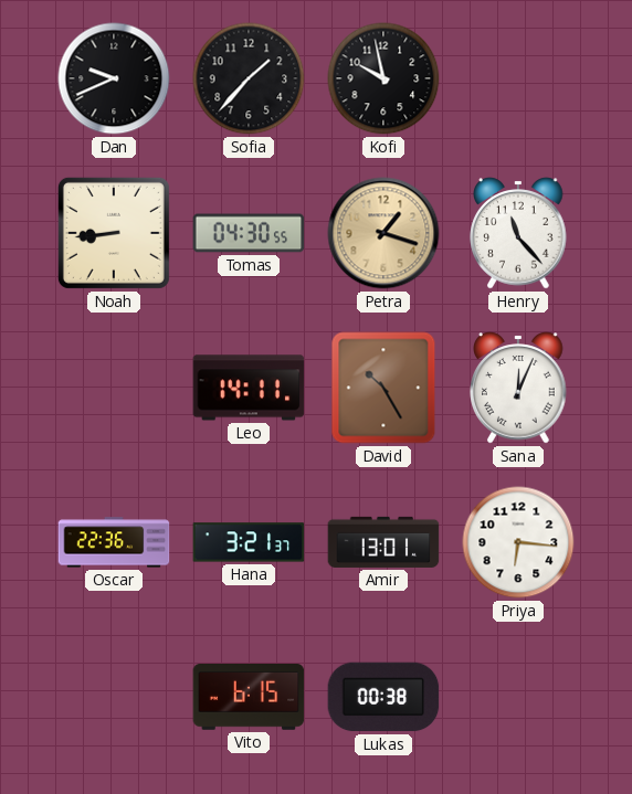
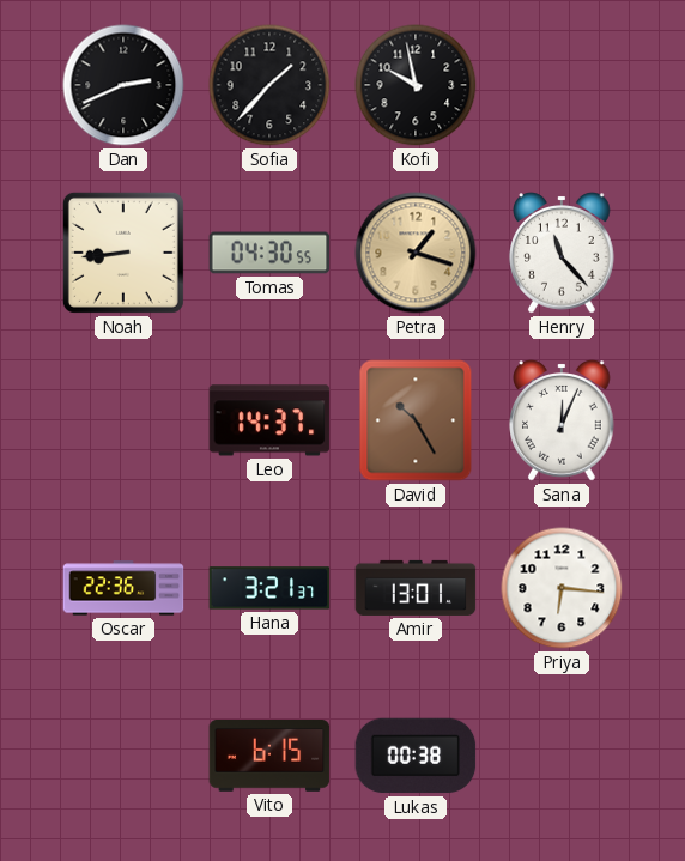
Dan: 9:41 -> 2:41 (123, 85)
Leo: 14:11 -> 14:37 (269, 420)
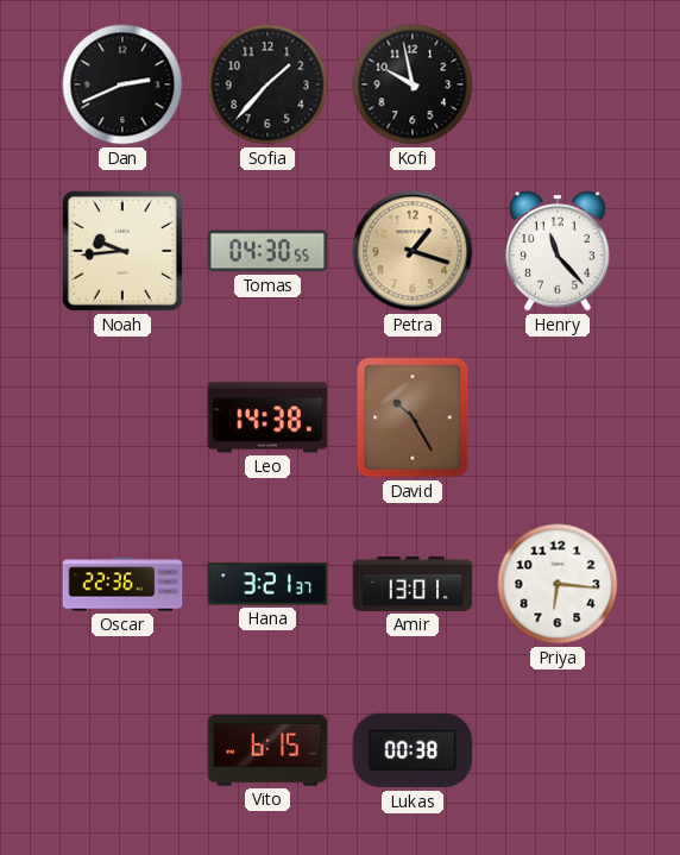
Noah: 8:44 -> 9:44 (122, 251)
Leo: 14:37 -> 14:38 (267, 417)
Sana: 12:04 -> none (562, 420)
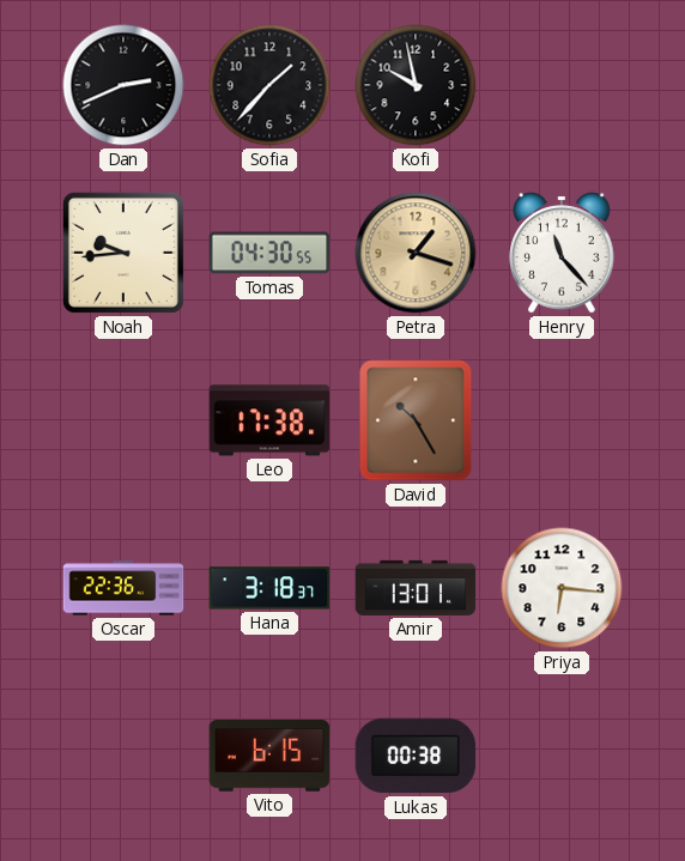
Leo: 14:38 -> 17:38 (269, 420)
Hana: 3:21 -> 3:18 (269, 588)
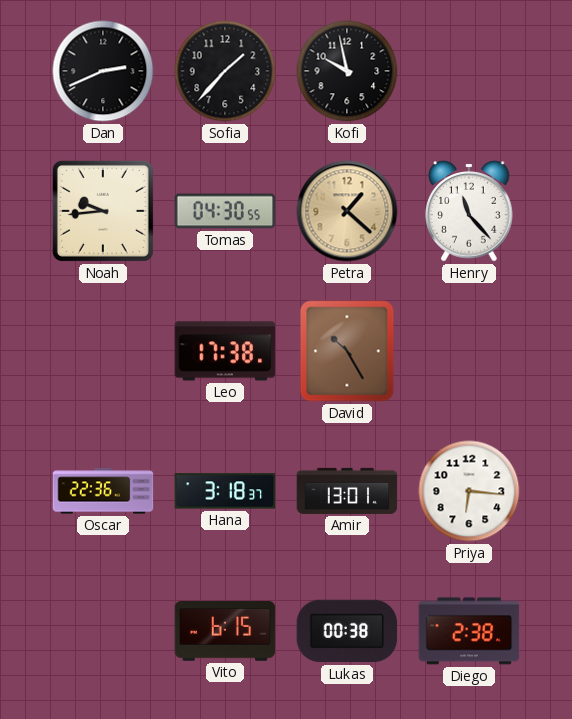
Petra: 1:18 -> 1:22 (347, 211)
Diego: none -> 2:38 (469, 631)
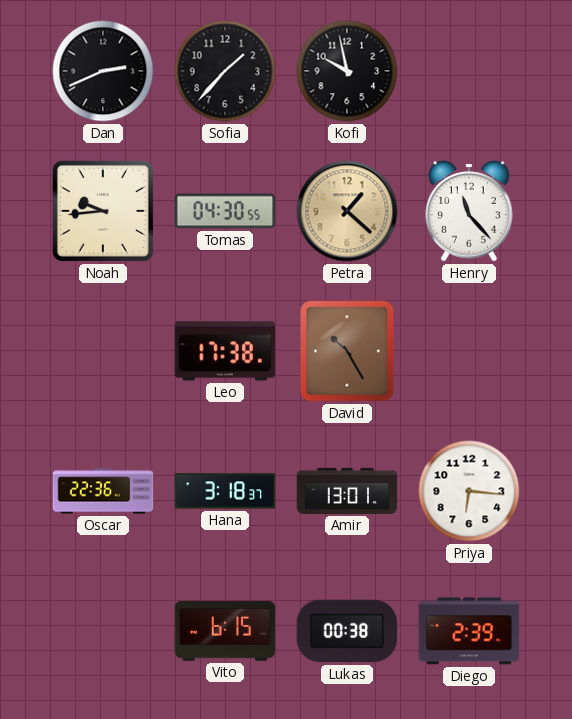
Diego: 2:38 -> 2:39 (469, 631)
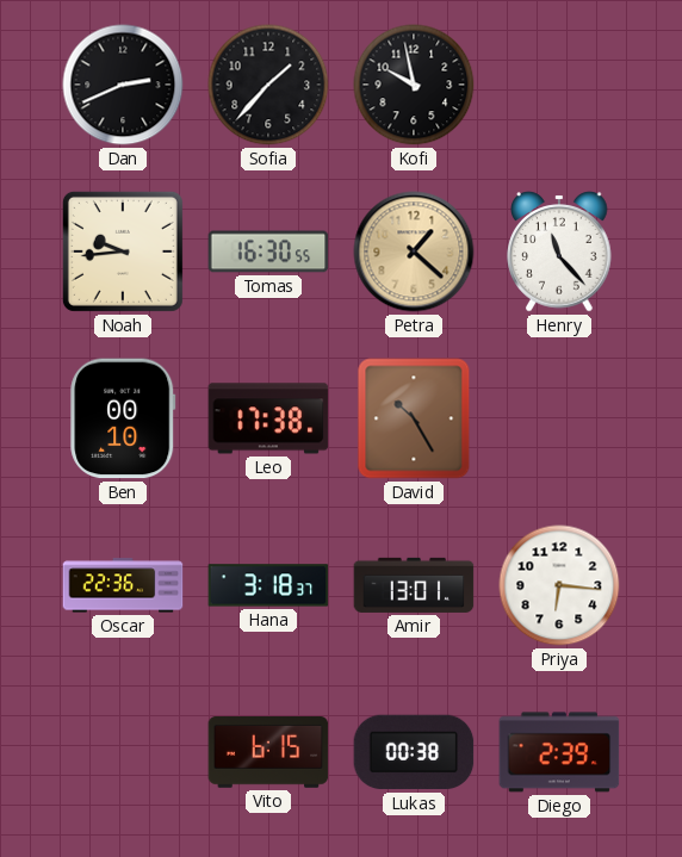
Tomas: 04:30 -> 16:30 (268, 251)
Ben: none -> 00:10 (123, 418)
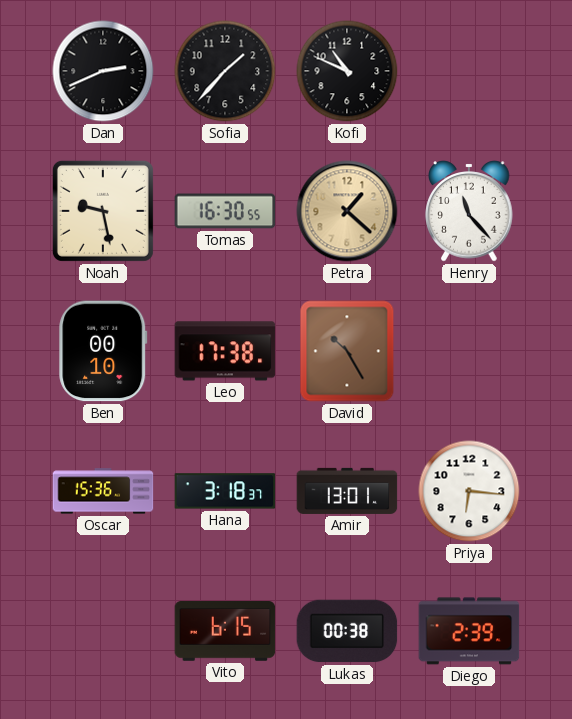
Kofi: 9:58 -> 10:49 (347, 71)
Noah: 9:44 -> 9:28 (103, 211)
Oscar: 22:36 -> 15:36 (103, 491)
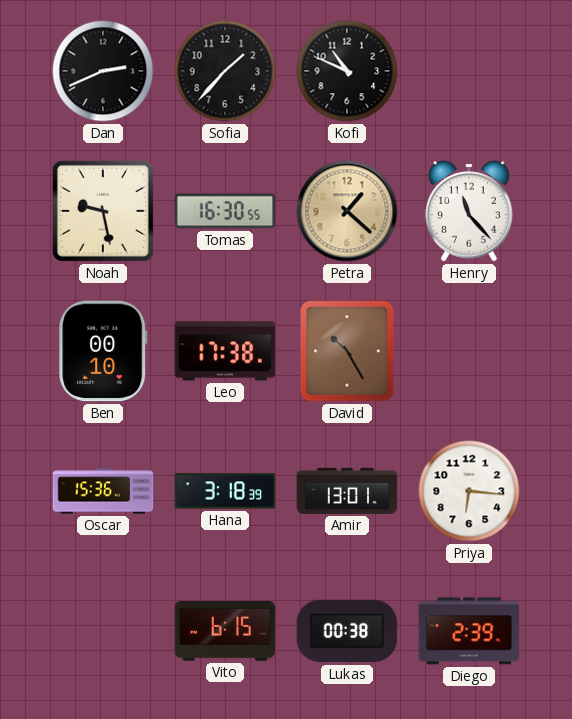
Hana: 3:18:37 -> 3:18:39 (225, 491)
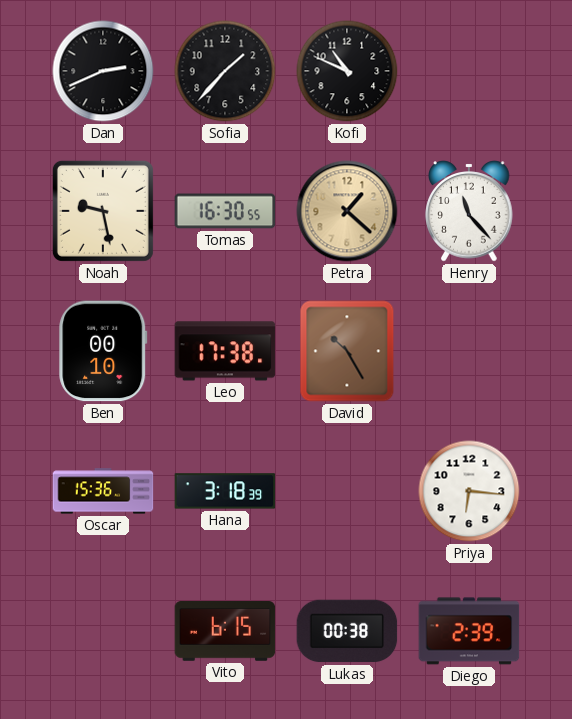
Amir: 13:01 -> none (347, 491)
